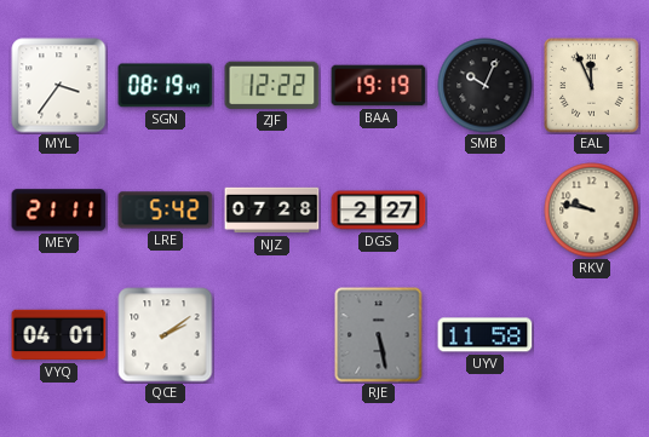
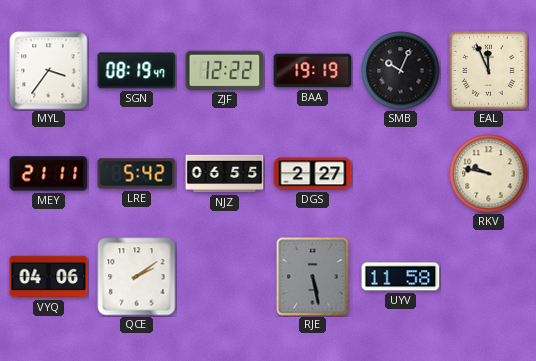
NJZ: 07:28 -> 06:55 (225, 174)
VYQ: 04:01 -> 04:06 (49, 277)
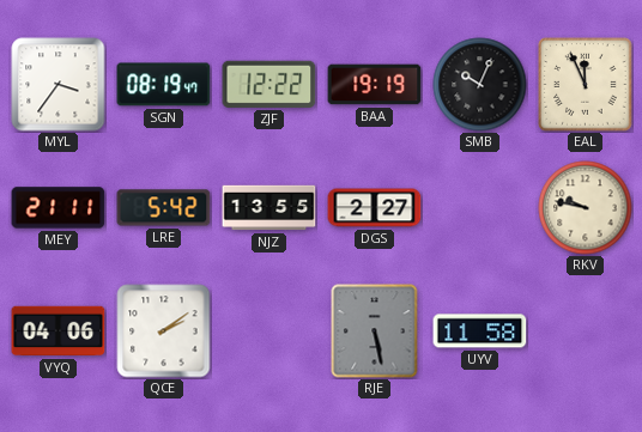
NJZ: 06:55 -> 13:55 (269, 208)
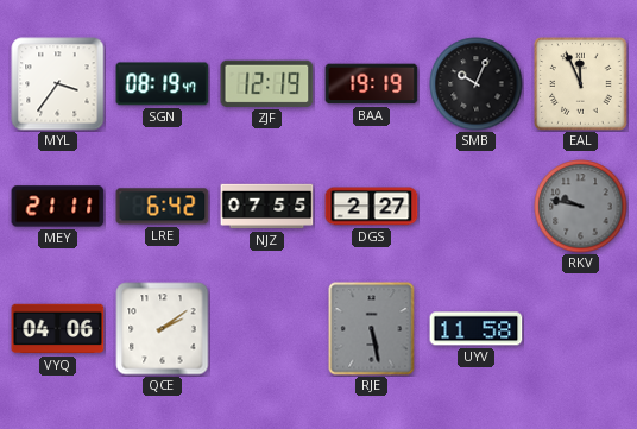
ZJF: 12:22 -> 12:19 (267, 83)
LRE: 5:42 -> 6:42 (163, 207)
NJZ: 13:55 -> 07:55 (267, 207)
RKV dial: cream -> grey (581, 207)
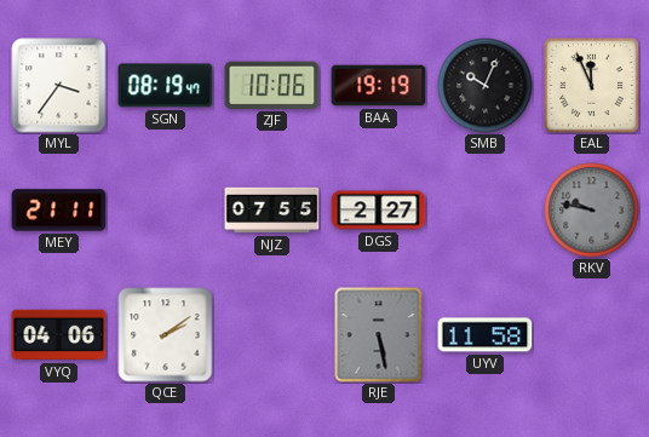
ZJF: 12:19 -> 10:06 (272, 85)
LRE: 6:42 -> none (163, 207)
